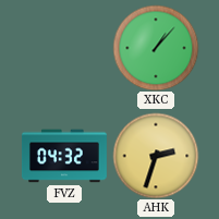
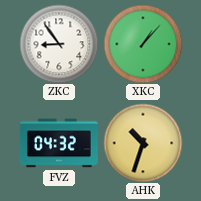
ZKC: none -> 8:54 (59, 44)
AHK: 2:33 -> 10:33 (143, 143)
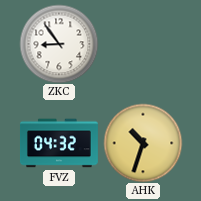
XKC: 1:07 -> none (143, 44)
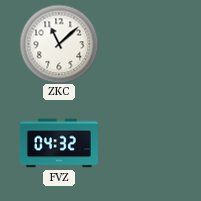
ZKC: 8:54 -> 11:08 (59, 44)
AHK: 10:33 -> none (143, 143)
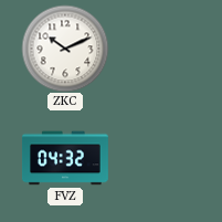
ZKC: 11:08 -> 10:11 (65, 49)
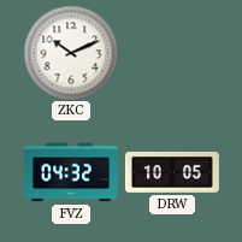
DRW: none -> 10:05 (172, 173)
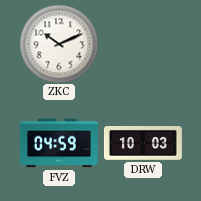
FVZ: 04:32 -> 04:59 (59, 143)
DRW: 10:05 -> 10:03 (143, 144)
